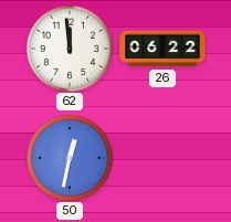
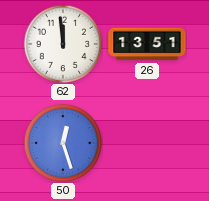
26: 06:22 -> 13:51 (147, 44)
50: 12:32 -> 12:27 (63, 143)
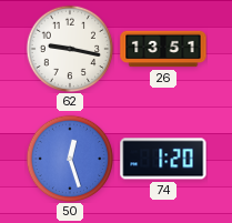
62: 11:59 -> 9:17 (70, 49)
74: none -> 1:20 (163, 159)
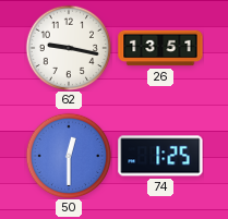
50: 12:27 -> 12:30 (69, 156)
74: 1:20 -> 1:25 (160, 156)
